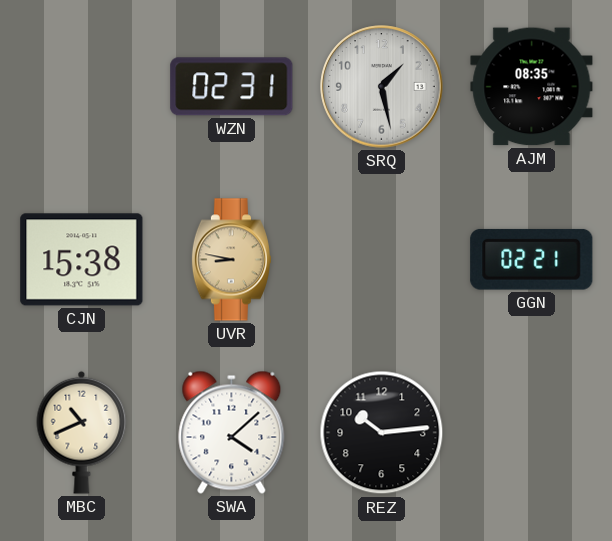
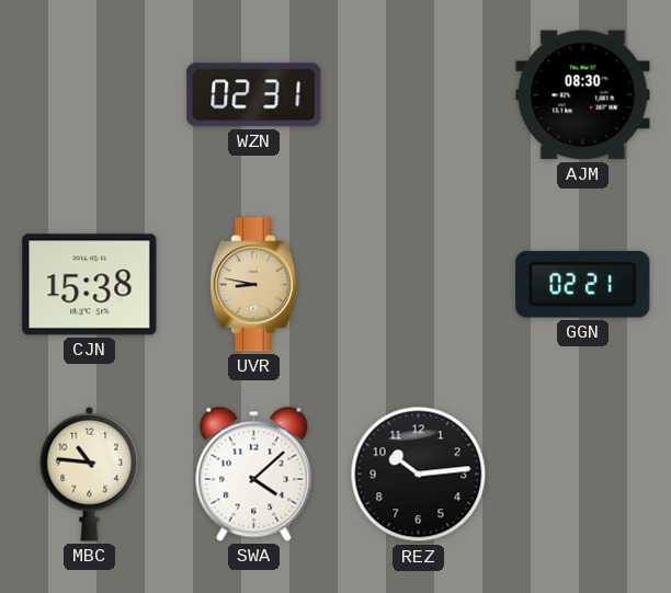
SRQ: 1:28 -> none (382, 87)
AJM: 08:35 -> 08:30 (583, 95)
MBC: 10:41 -> 10:46 (90, 474)
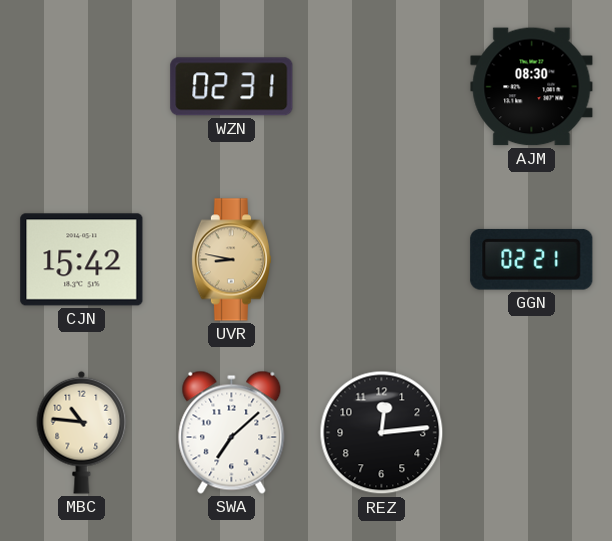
CJN: 15:38 -> 15:42 (82, 260)
SWA: 4:08 -> 7:08 (232, 432)
REZ: 10:14 -> 12:14 (382, 433)
